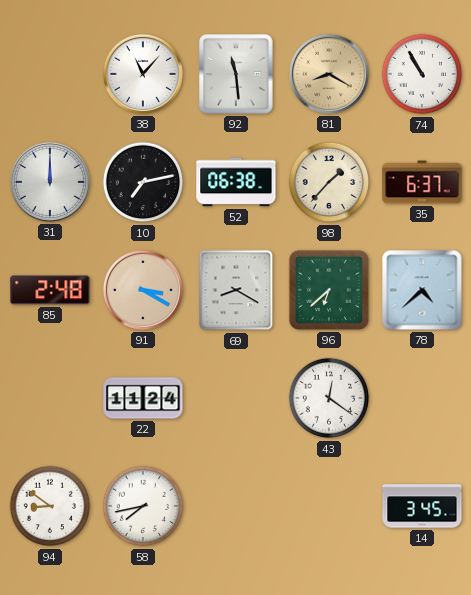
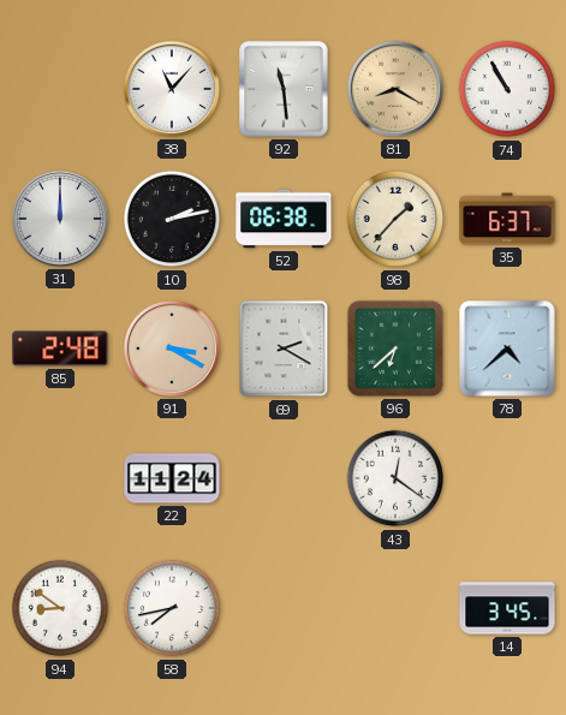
10: 7:13 -> 2:13 (172, 219)
69: 8:20 -> 2:20 (284, 348)
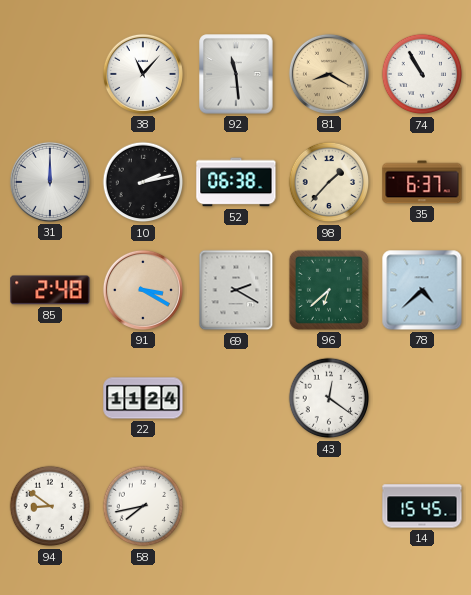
14: 3:45 -> 15:45 (422, 506)
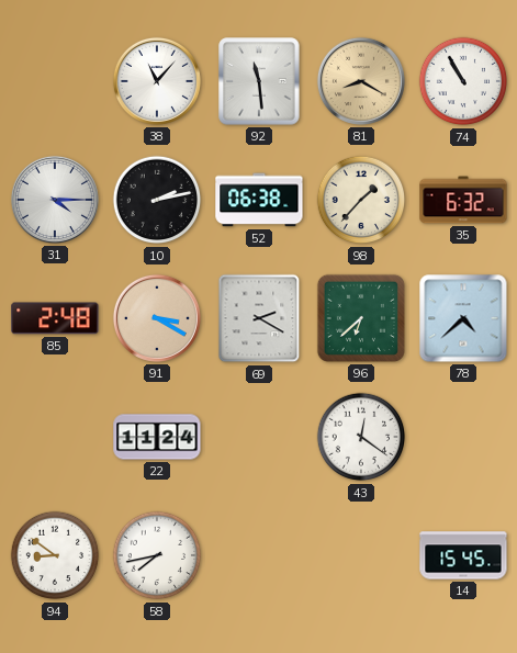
31: 12:00 -> 4:15 (55, 200)
35: 6:37 -> 6:32 (463, 200)
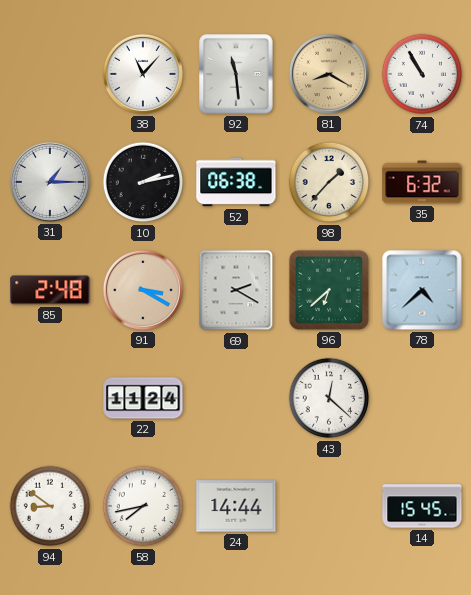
31: 4:15 -> 1:15 (50, 182)
43: 12:21 -> 12:22 (329, 398)
24: none -> 14:44 (236, 506)
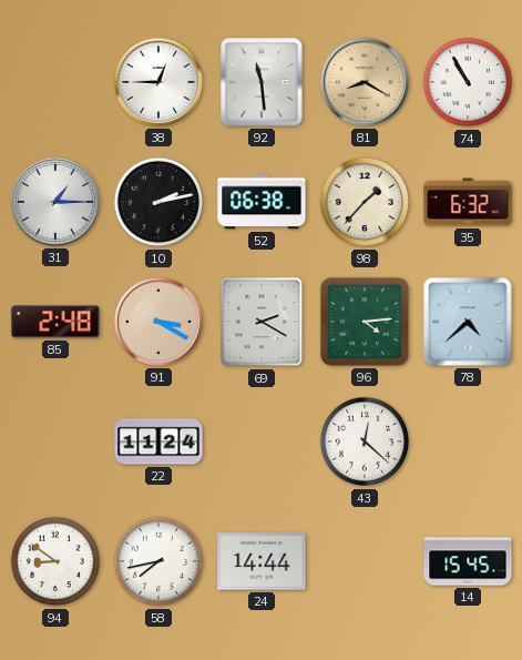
38: 11:07 -> 12:45 (158, 82)
96: 6:38 -> 4:14 (365, 322)
